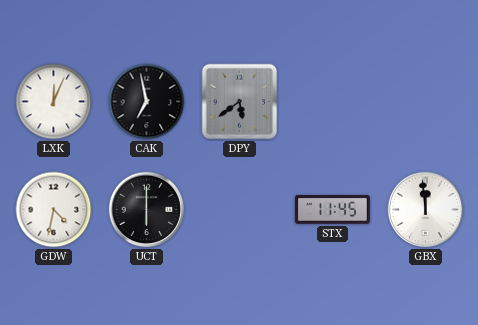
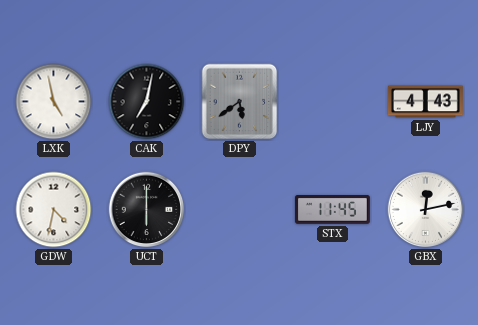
LXK: 12:04 -> 4:58 (54, 102)
CAK: 6:58 -> 7:02 (147, 102)
LJY: none -> 4:43 (425, 102)
GBX: 11:59 -> 12:13 (426, 210)
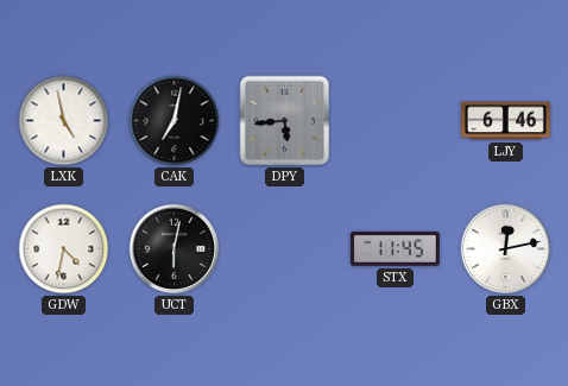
DPY: 5:39 -> 5:44 (285, 121)
LJY: 4:43 -> 6:46 (505, 121)
UCT: 6:00 -> 6:02 (175, 249)
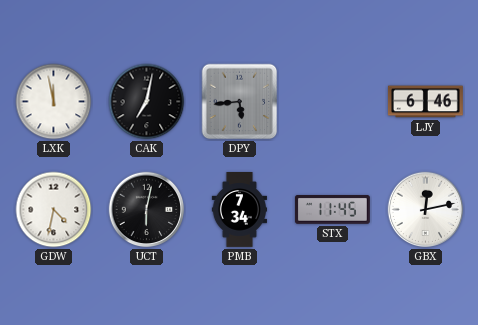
LXK: 4:58 -> 11:58 (54, 102)
PMB: none -> 7:34 (239, 210)
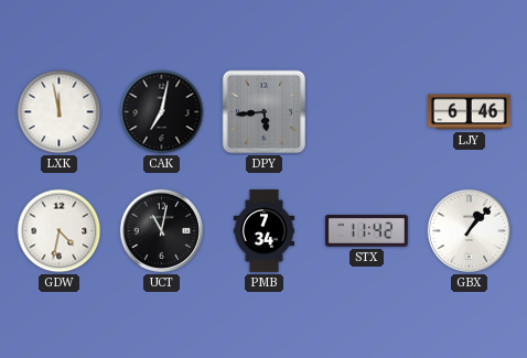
UCT: 6:02 -> 11:02 (162, 231)
STX: 11:45 -> 11:42 (366, 231)
GBX: 12:13 -> 1:07 (470, 231)
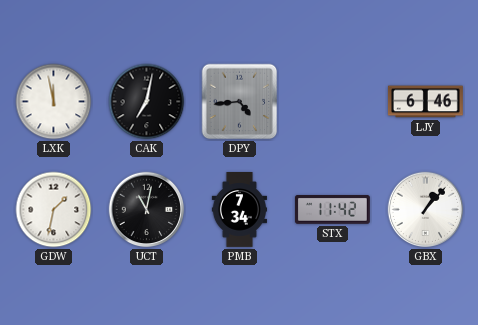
DPY: 5:44 -> 4:44 (240, 102)
GDW: 4:32 -> 1:32 (54, 210)
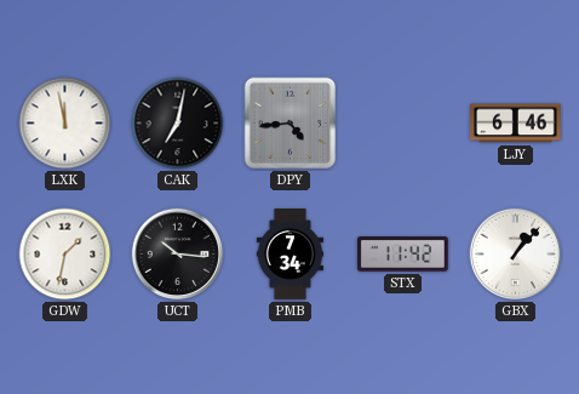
UCT: 11:02 -> 10:16 (178, 255)
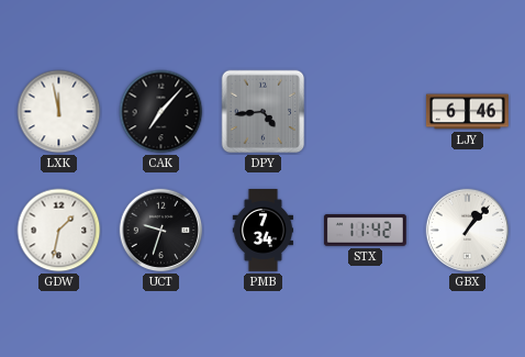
CAK: 7:02 -> 7:07 (161, 112)
UCT: 10:16 -> 9:33 (161, 231)
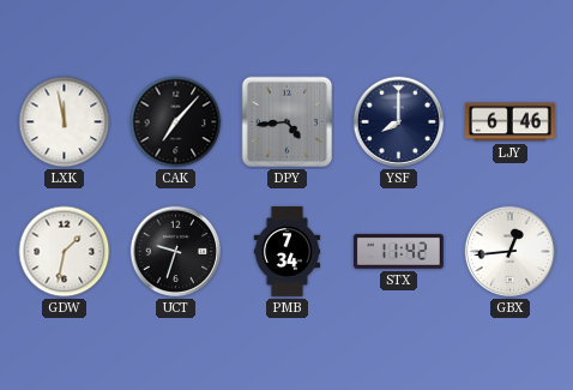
YSF: none -> 8:00 (399, 122)
GBX: 1:07 -> 12:44 (511, 252)
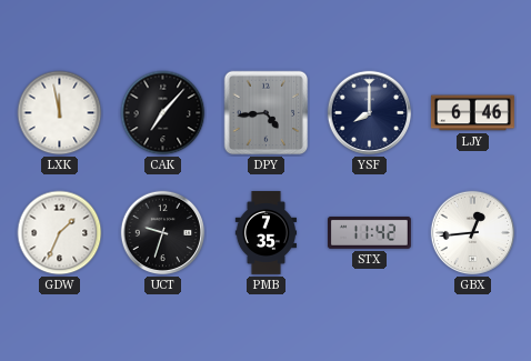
GDW: 1:32 -> 1:34 (60, 233)
PMB: 7:34 -> 7:35 (265, 233)
